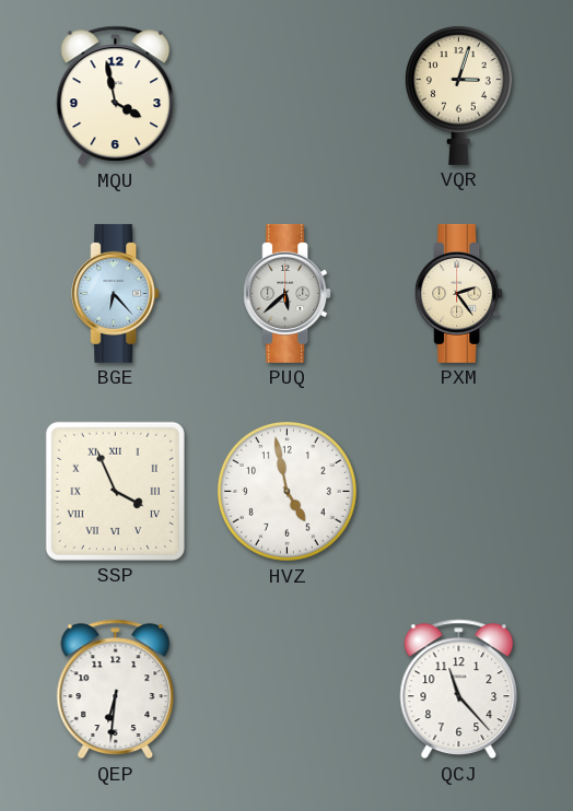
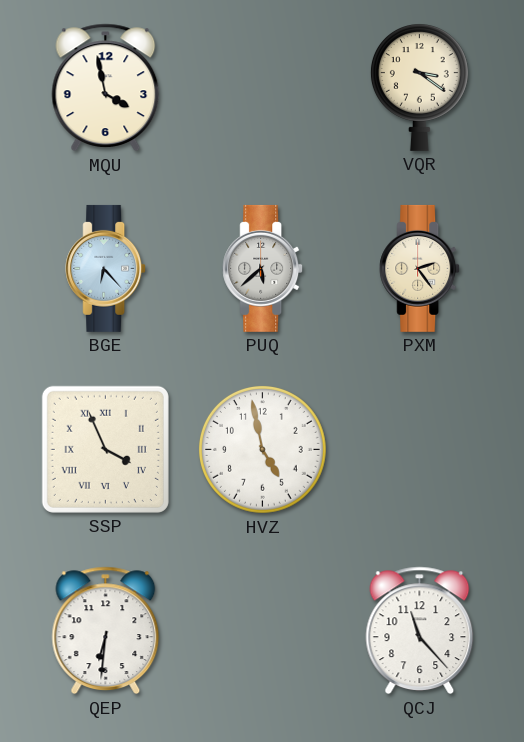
VQR: 3:03 -> 3:21 (419, 88)
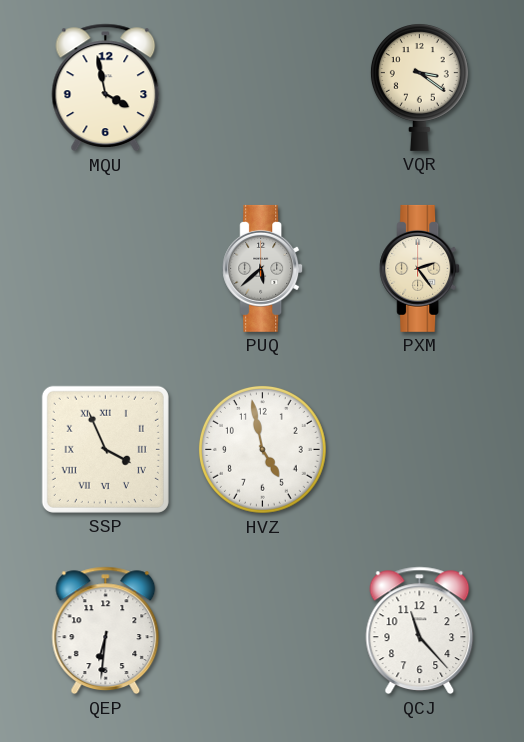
BGE: 6:23 -> none (106, 268)
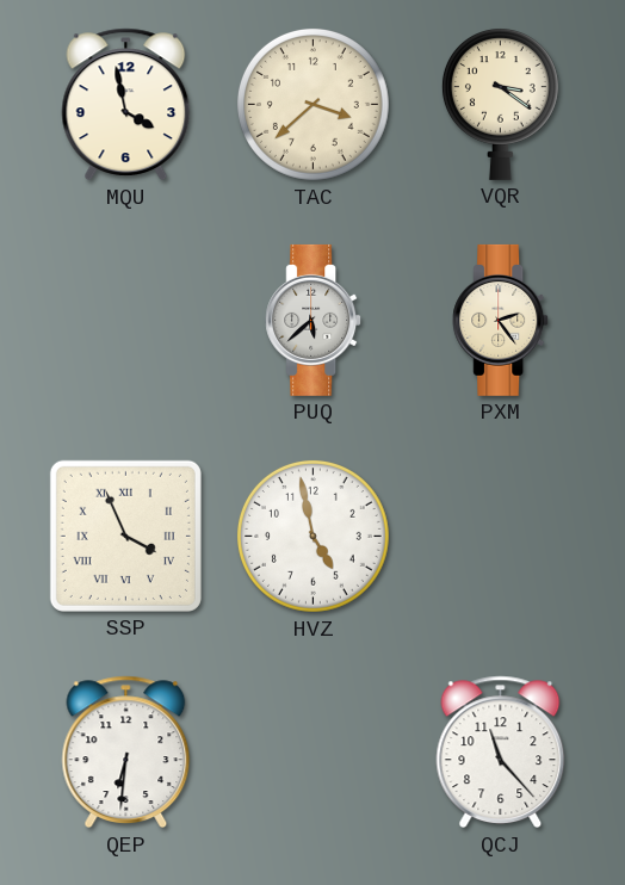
TAC: none -> 3:38 (312, 104)
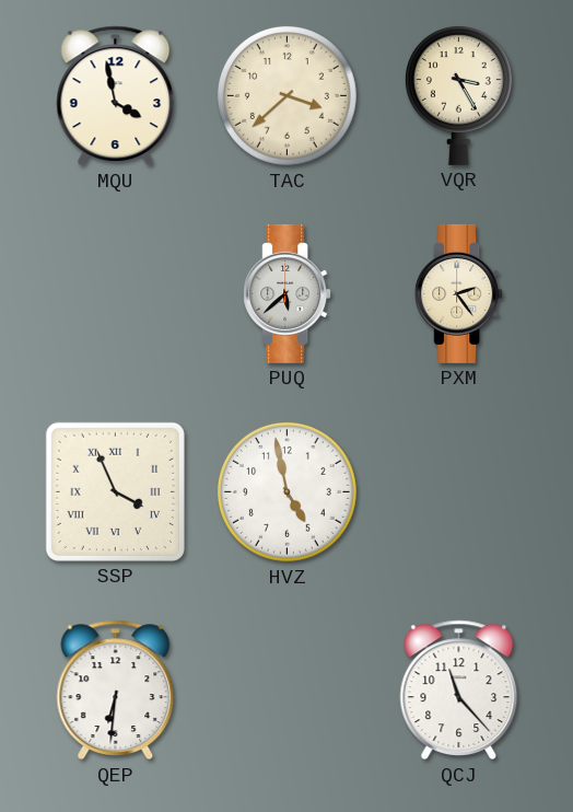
VQR: 3:21 -> 3:25 (458, 96)
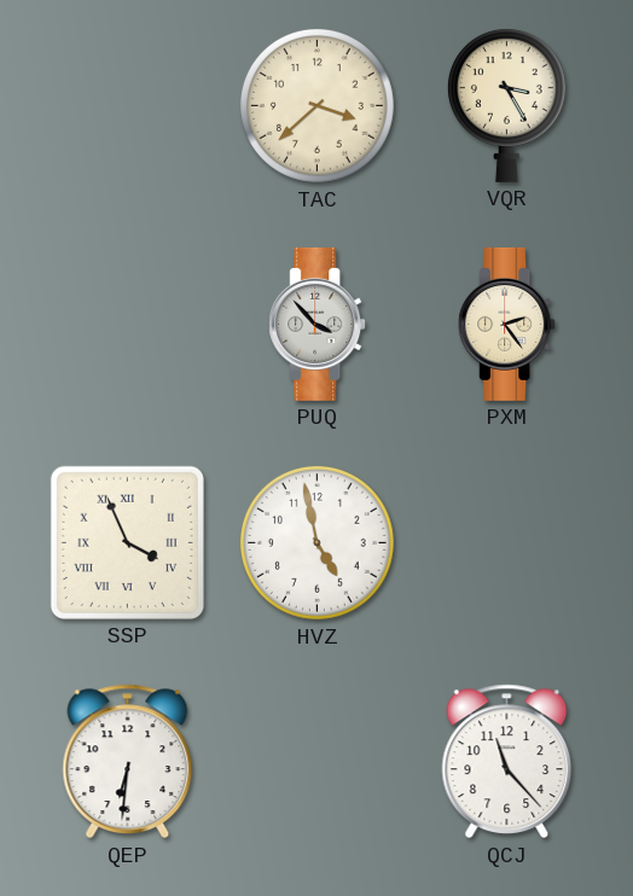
MQU: 3:58 -> none (116, 96)
PUQ: 5:38 -> 3:53 (318, 324)
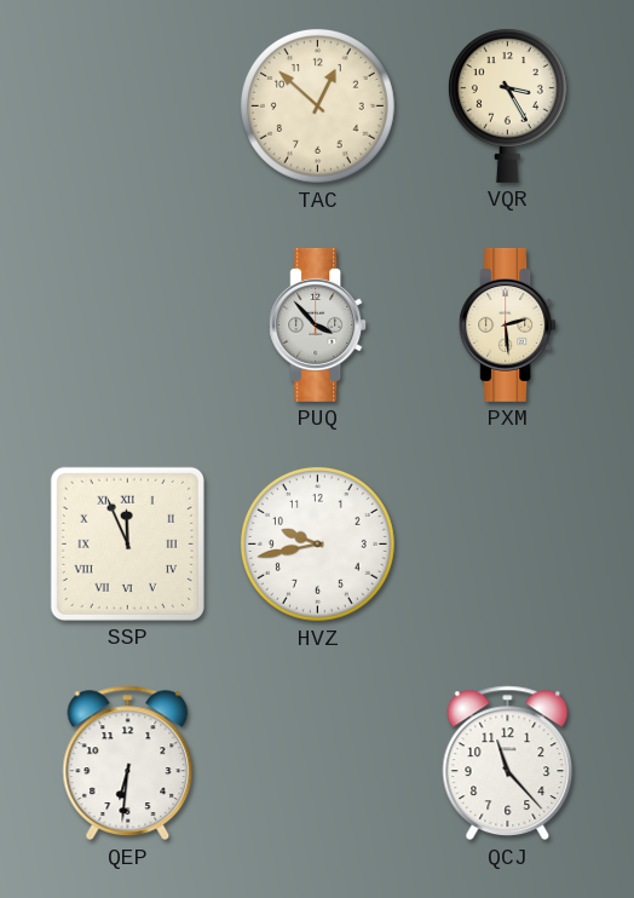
TAC: 3:38 -> 12:52 (317, 105)
PXM: 2:24 -> 2:29 (508, 324)
SSP: 3:56 -> 11:56 (127, 543)
HVZ: 4:58 -> 9:43 (317, 543)
